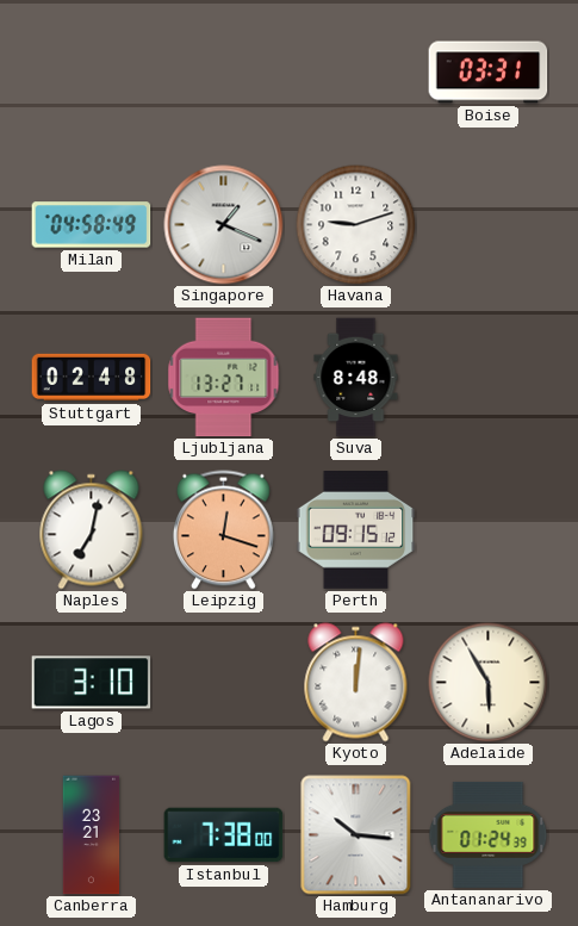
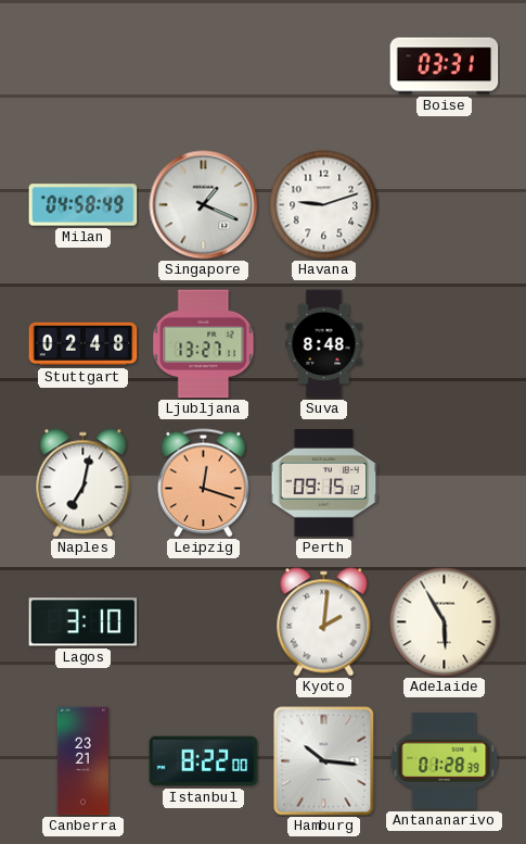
Kyoto: 12:01 -> 2:01 (324, 622)
Istanbul: 7:38 -> 8:22 (204, 761)
Antananarivo: 01:24 -> 01:28 (445, 760)
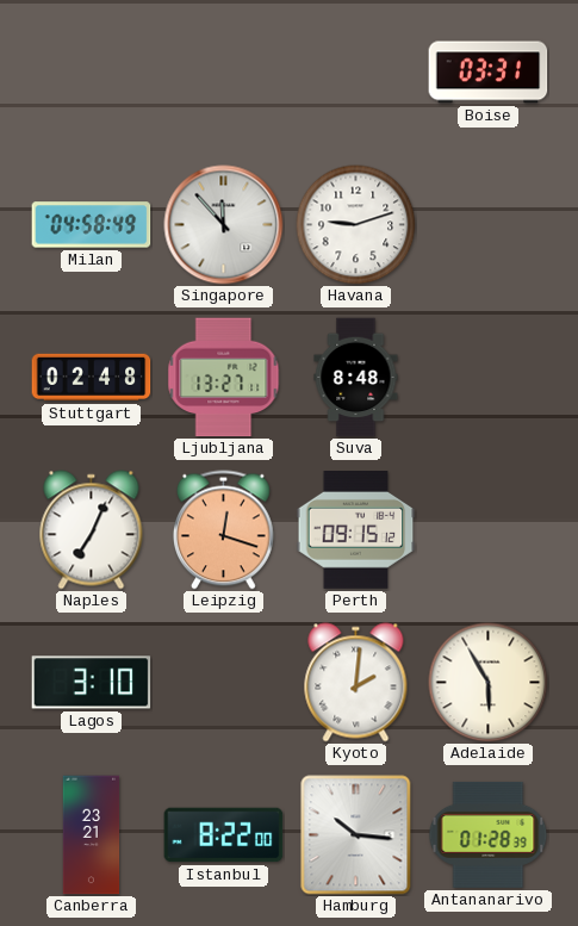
Singapore: 1:19 -> 11:53 (224, 225)
Naples: 7:02 -> 7:04 (92, 530)
